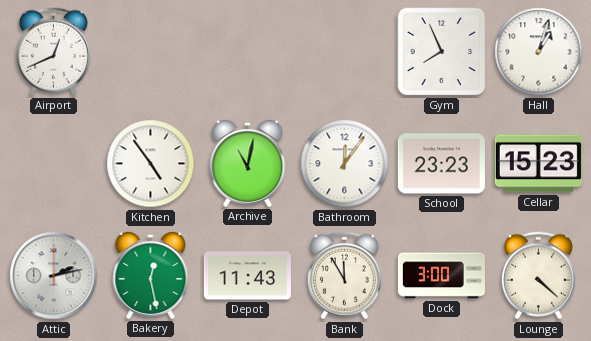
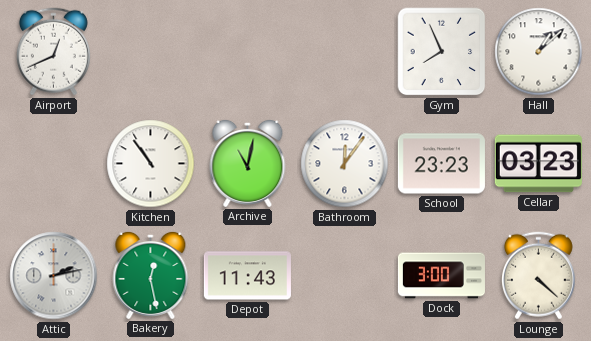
Hall: 1:03 -> 1:08 (539, 52)
Kitchen: 4:54 -> 10:54 (151, 164)
Cellar: 15:23 -> 03:23 (538, 164)
Bank: 11:55 -> none (344, 276)
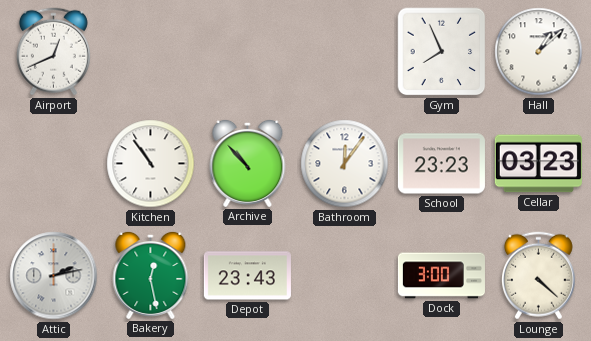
Archive: 11:02 -> 10:53 (248, 163)
Depot: 11:43 -> 23:43 (247, 276)
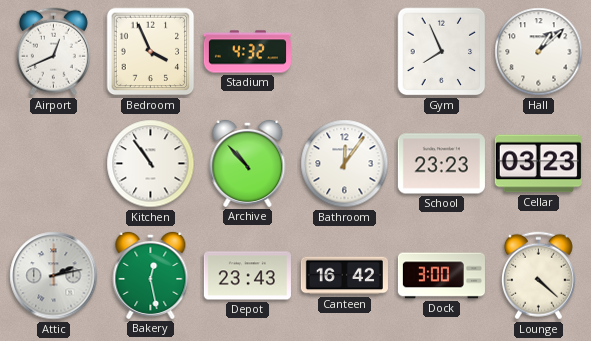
Bedroom: none -> 3:56 (151, 52)
Stadium: none -> 4:32 (247, 52)
Canteen: none -> 16:42 (344, 276)
